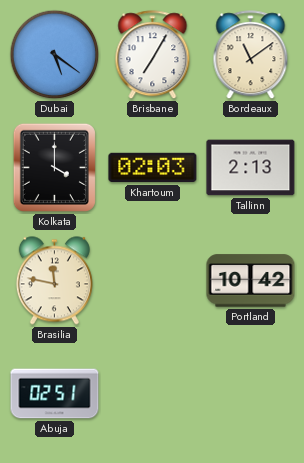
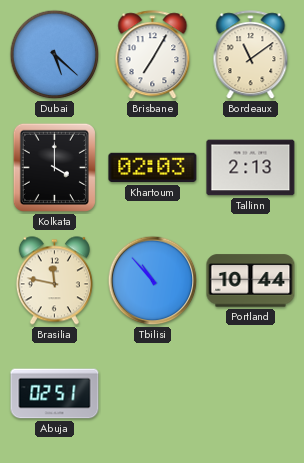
Dubai: 5:21 -> 5:22 (55, 55)
Tbilisi: none -> 10:53 (153, 281)
Portland: 10:42 -> 10:44 (251, 281)
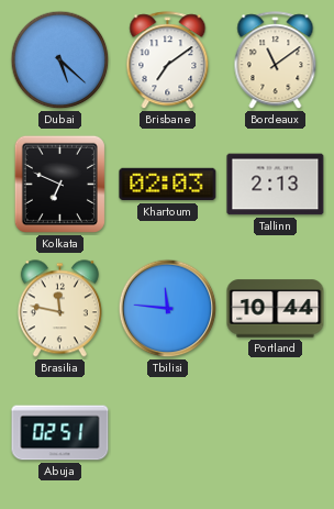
Brisbane: 7:05 -> 7:09 (168, 60)
Kolkata: 4:00 -> 6:49 (59, 184)
Tbilisi: 10:53 -> 11:46 (168, 309)
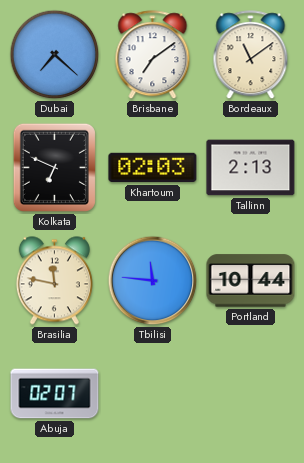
Dubai: 5:22 -> 7:22 (55, 55)
Abuja: 02:51 -> 02:07 (55, 394)
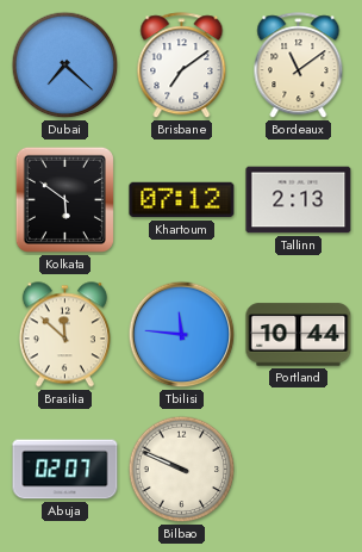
Kolkata: 6:49 -> 5:51 (64, 199)
Khartoum: 02:03 -> 07:12 (182, 200)
Brasilia: 11:47 -> 11:52 (64, 335)
Bilbao: none -> 9:49 (182, 470)
